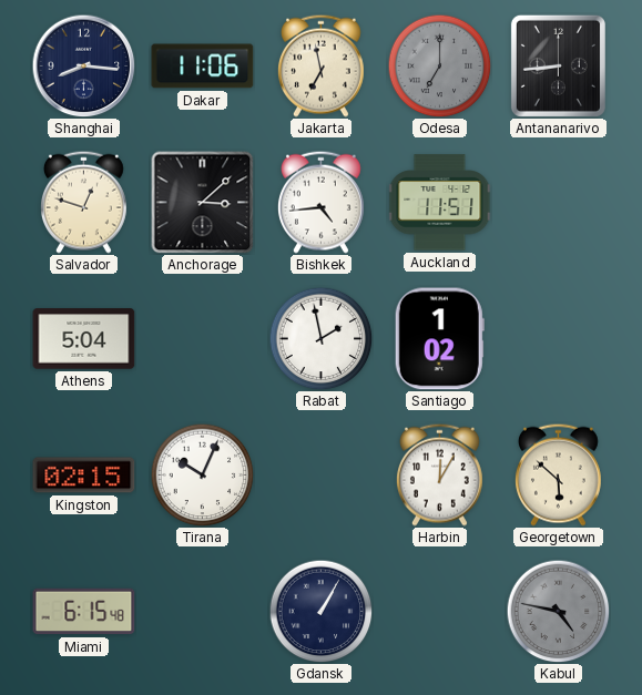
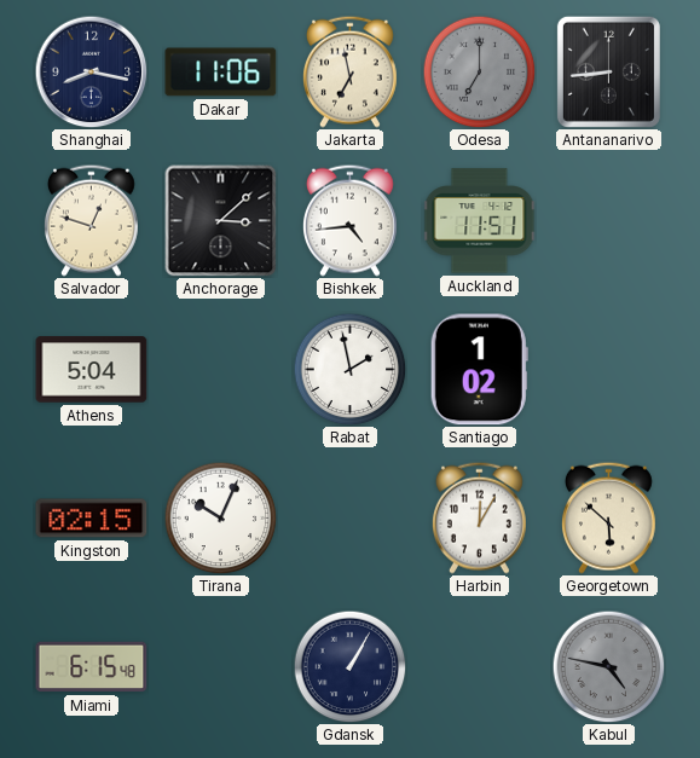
Shanghai: 8:16 -> 8:17 (91, 71)
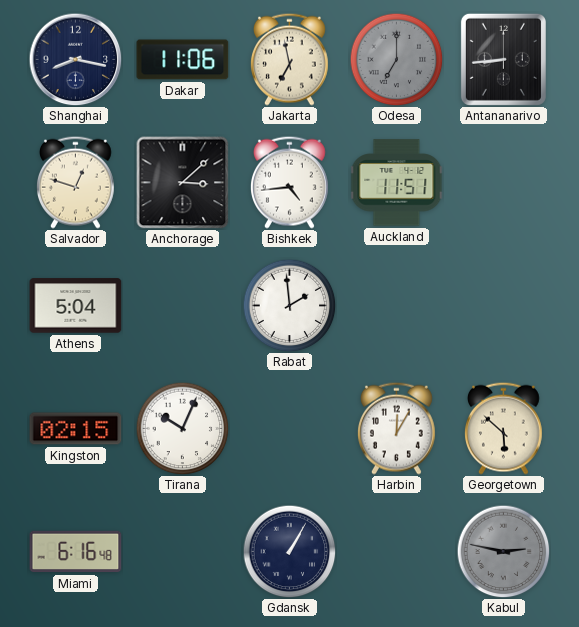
Rabat: 1:58 -> 1:59 (289, 305)
Santiago: 1:02 -> none (479, 370)
Miami: 6:15 -> 6:16 (76, 552)
Kabul: 4:47 -> 2:47 (503, 551)
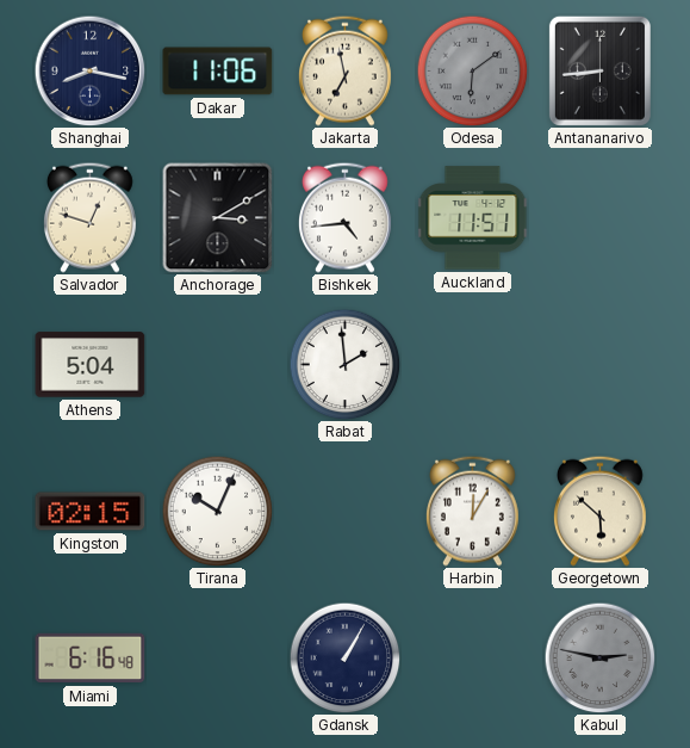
Odesa: 7:00 -> 6:09 (472, 70)
Anchorage: 3:08 -> 3:10 (217, 217)
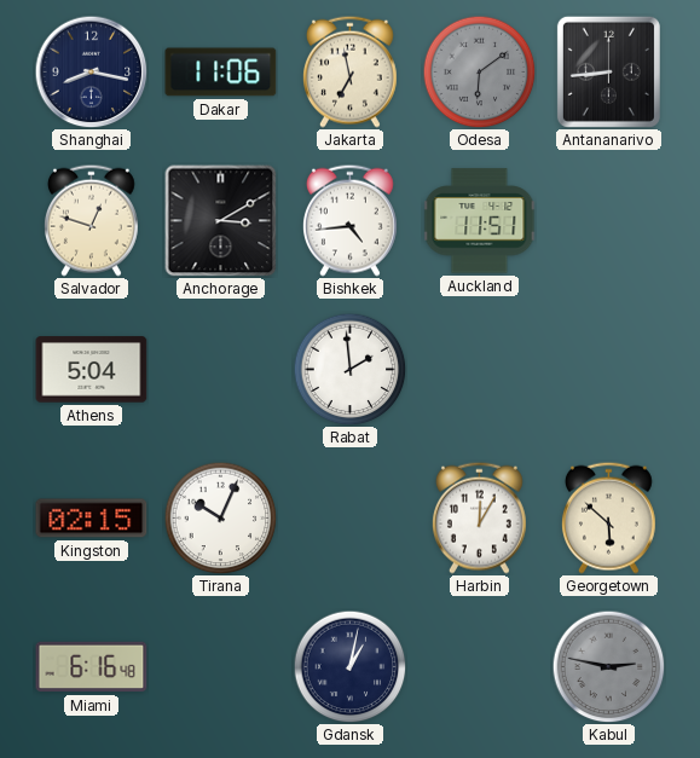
Gdansk: 1:05 -> 1:02 (349, 666)
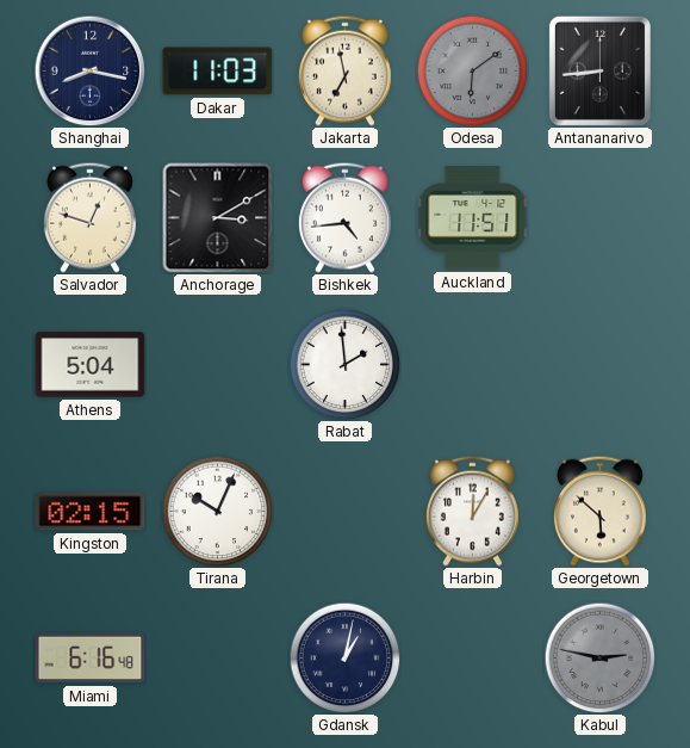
Dakar: 11:06 -> 11:03 (218, 72)
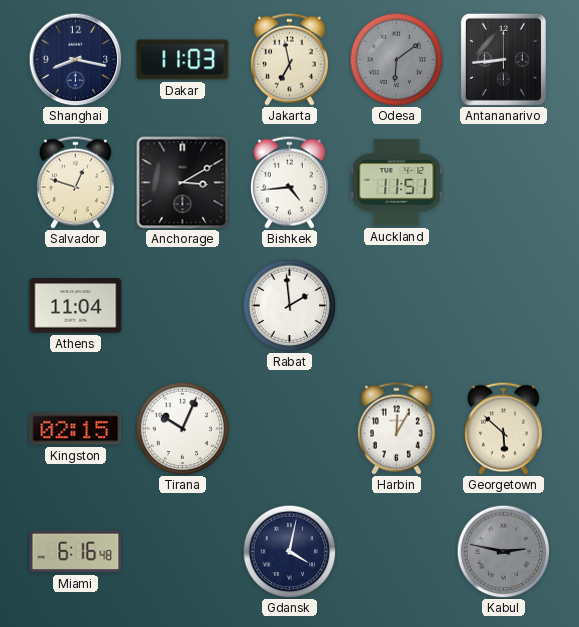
Athens: 5:04 -> 11:04 (76, 306)
Gdansk: 1:02 -> 4:02 (289, 551)
